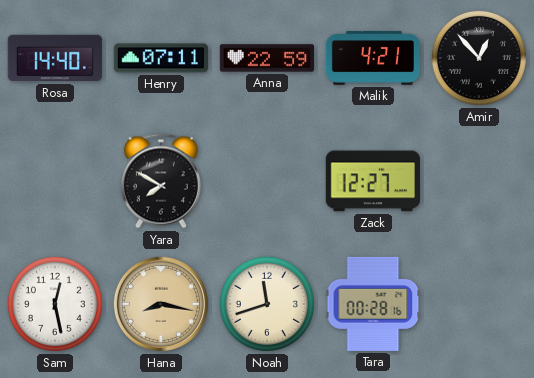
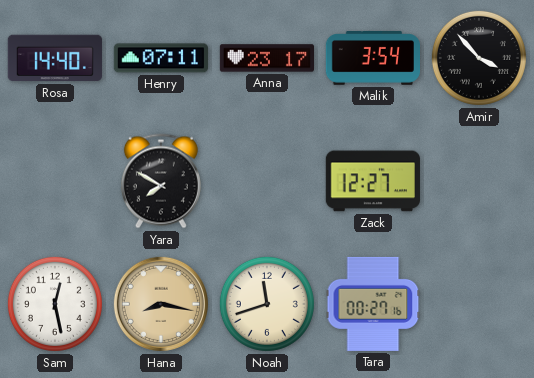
Anna: 22:59 -> 23:17 (266, 58)
Malik: 4:21 -> 3:54 (372, 59)
Amir: 12:53 -> 3:53 (479, 58)
Tara: 00:28 -> 00:27 (373, 304)
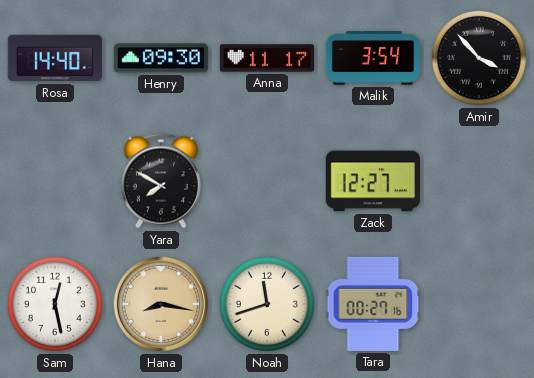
Henry: 07:11 -> 09:30 (161, 58)
Anna: 23:17 -> 11:17 (266, 58)
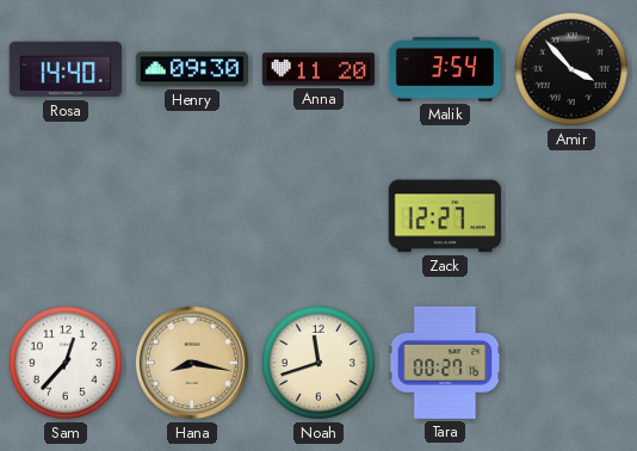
Anna: 11:17 -> 11:20 (317, 69)
Yara: 7:50 -> none (161, 181)
Sam: 12:28 -> 12:37 (66, 363)
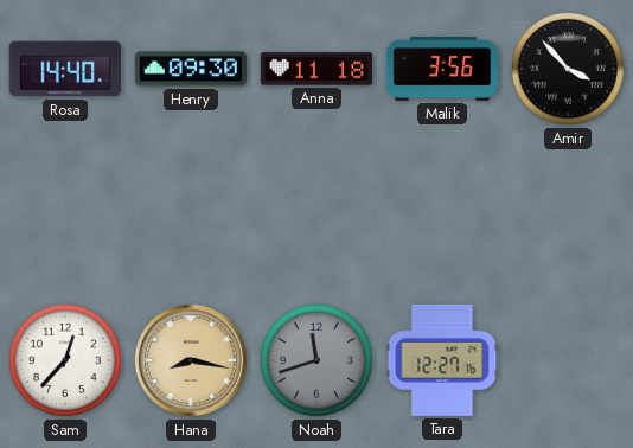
Anna: 11:20 -> 11:18 (315, 69)
Malik: 3:54 -> 3:56 (441, 70)
Zack: 12:27 -> none (445, 216)
Noah dial: cream -> grey (316, 360)
Tara: 00:27 -> 12:27 (442, 360)
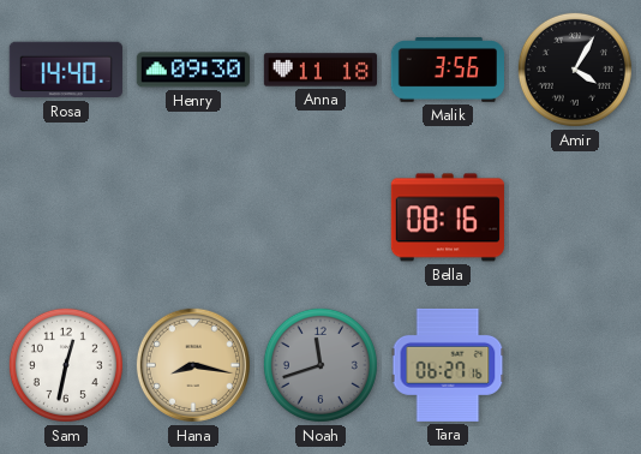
Amir: 3:53 -> 4:05 (575, 70)
Bella: none -> 08:16 (448, 217)
Sam: 12:37 -> 12:32 (66, 365)
Tara: 12:27 -> 06:27 (448, 365)
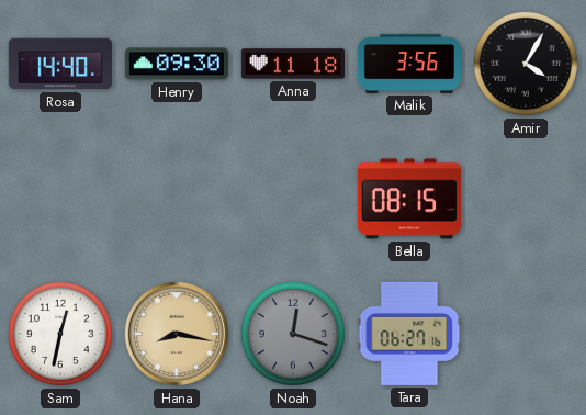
Bella: 08:16 -> 08:15 (409, 199)
Noah: 11:42 -> 12:18 (293, 334)
